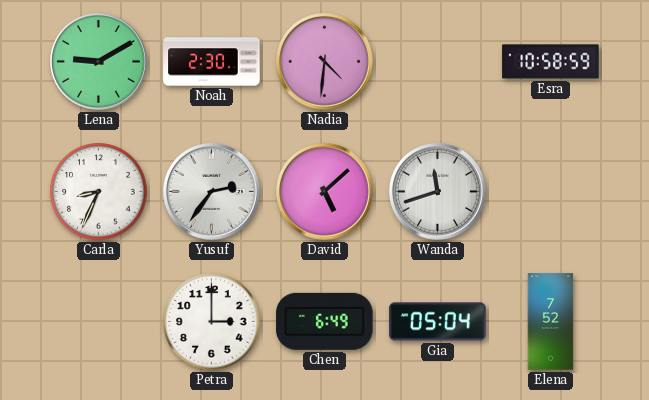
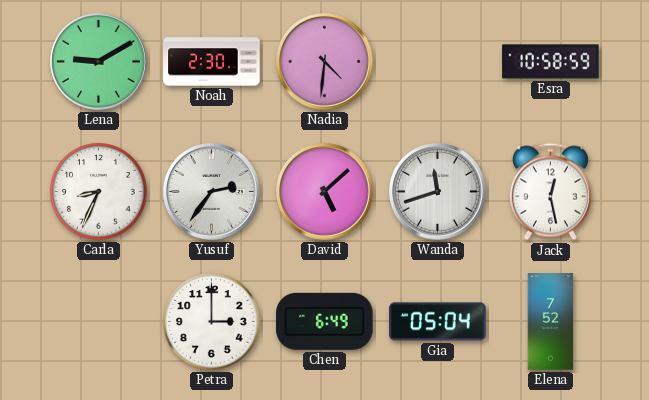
Jack: none -> 12:28 (550, 192)
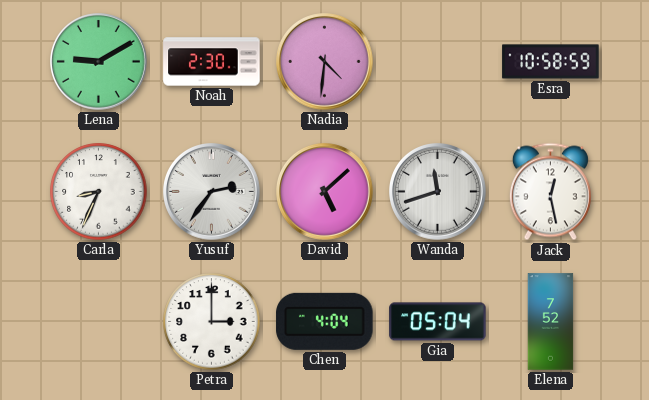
Chen: 6:49 -> 4:04 (325, 321)
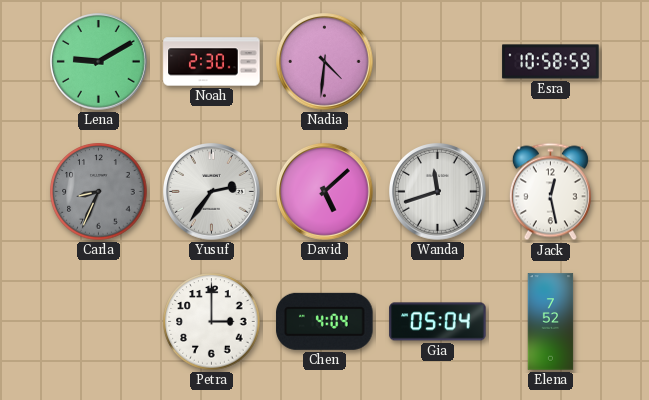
Carla dial: white -> grey (99, 192)
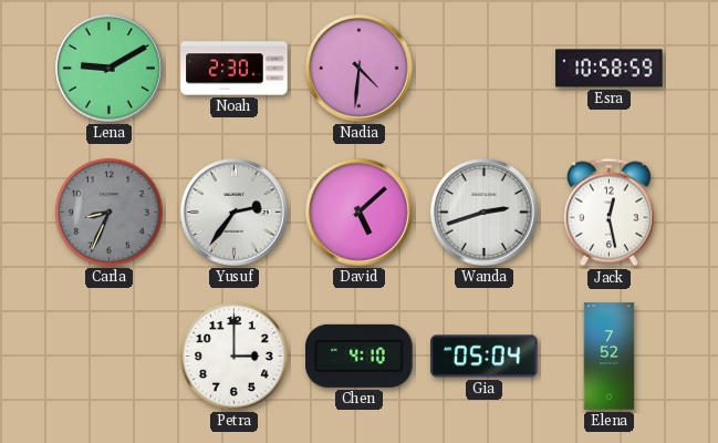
Wanda: 11:42 -> 2:42 (485, 213)
Chen: 4:04 -> 4:10 (360, 356)
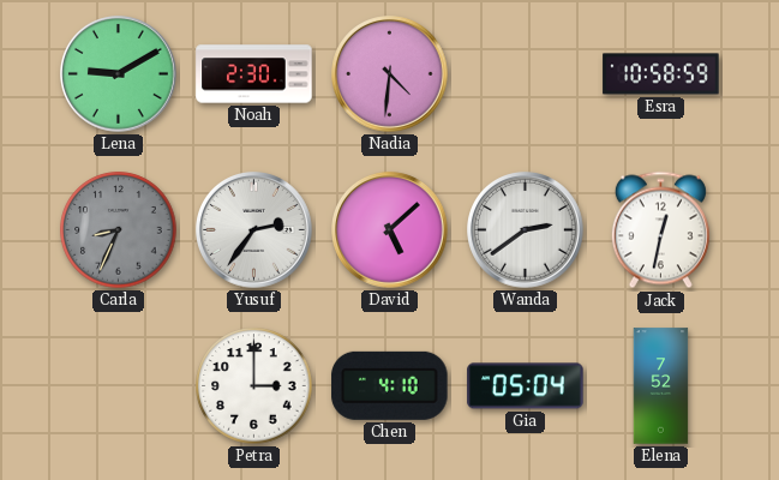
Wanda: 2:42 -> 2:39 (526, 230)
Jack: 12:28 -> 12:32 (660, 230)
